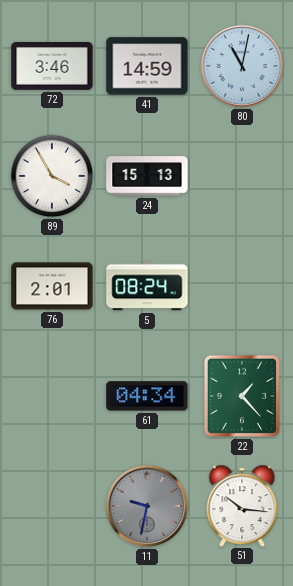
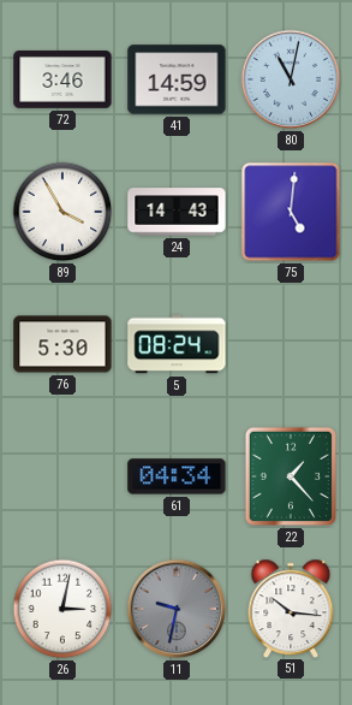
24: 15:13 -> 14:43 (177, 212)
75: none -> 5:01 (291, 212)
76: 2:01 -> 5:30 (62, 344)
26: none -> 3:02 (62, 609)
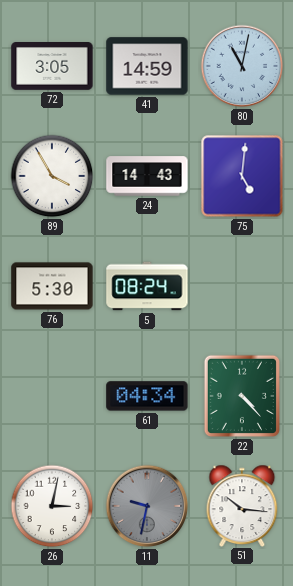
72: 3:46 -> 3:05 (52, 67)
22: 1:23 -> 4:23 (242, 396)
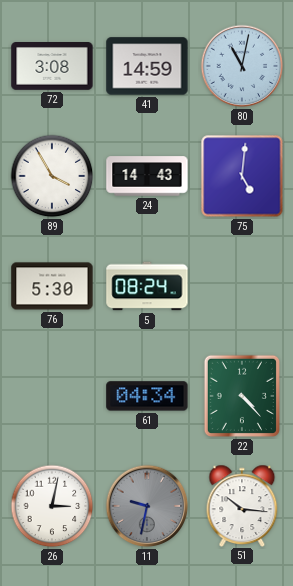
72: 3:05 -> 3:08 (52, 67)
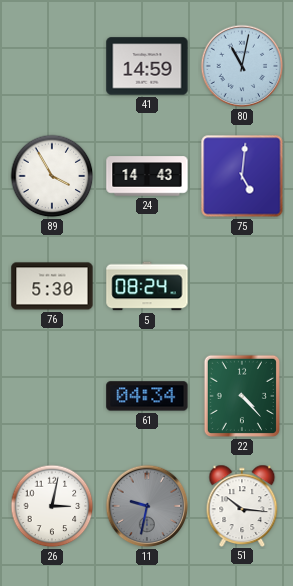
72: 3:08 -> none (52, 67)
